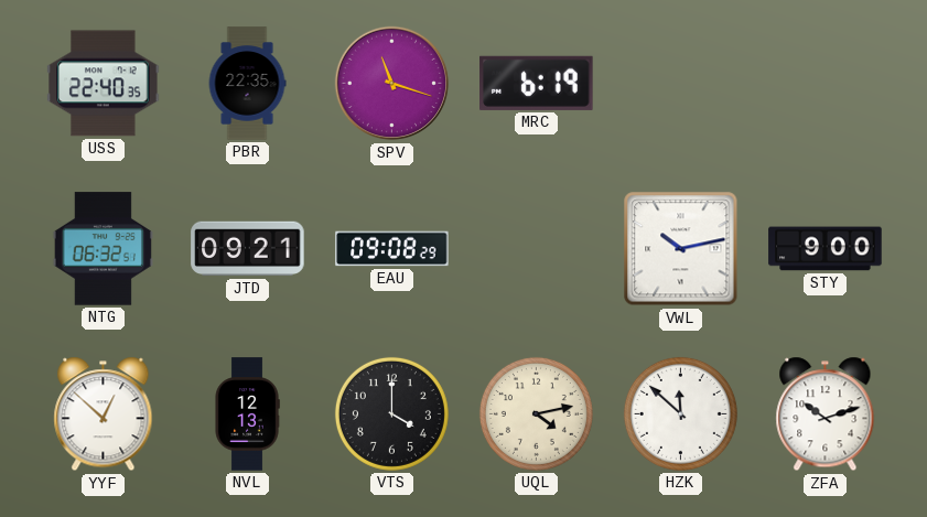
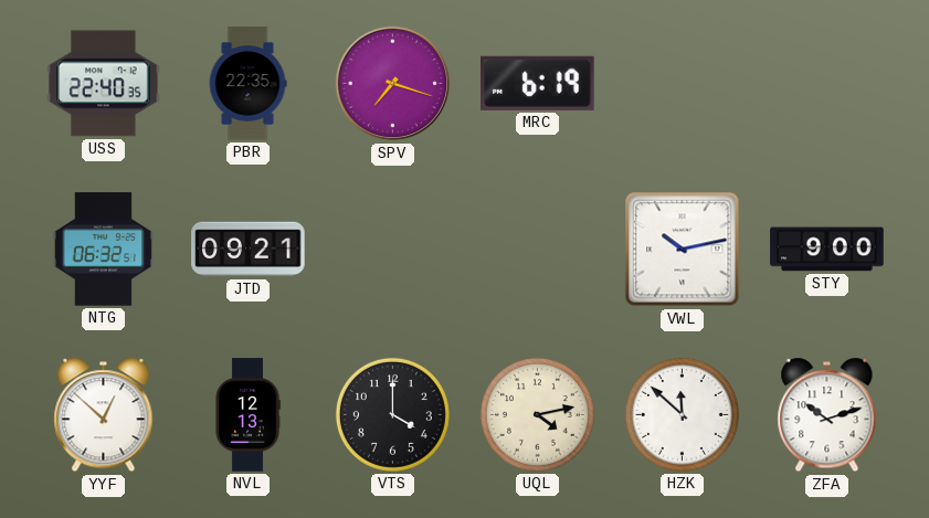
SPV: 11:18 -> 7:18 (393, 84)
EAU: 09:08 -> none (392, 249)
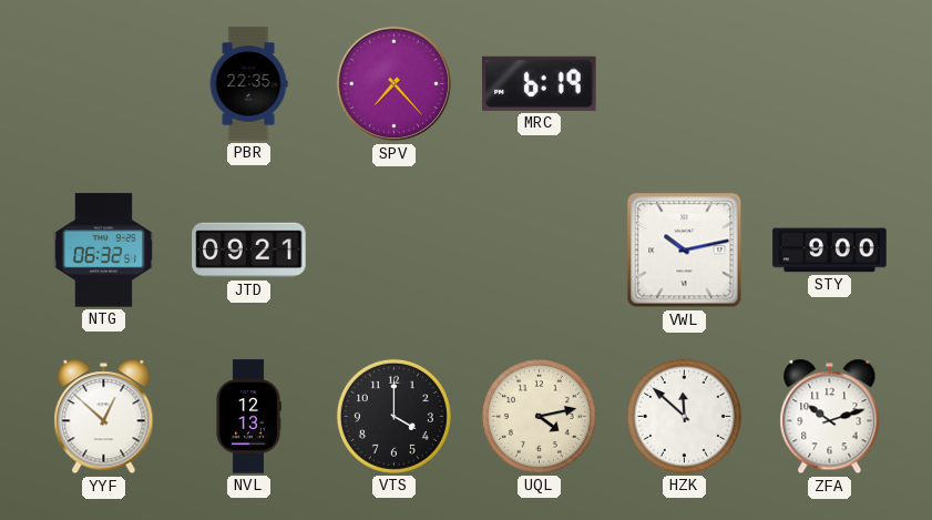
USS: 22:40 -> none (104, 84)
SPV: 7:18 -> 7:23 (395, 84)
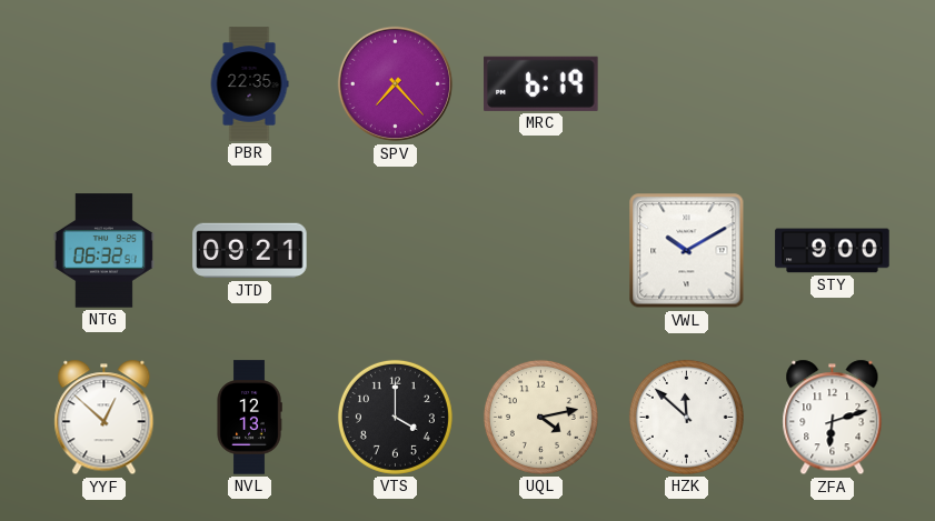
VWL: 10:13 -> 10:10 (687, 251)
ZFA: 10:12 -> 6:12 (833, 418)
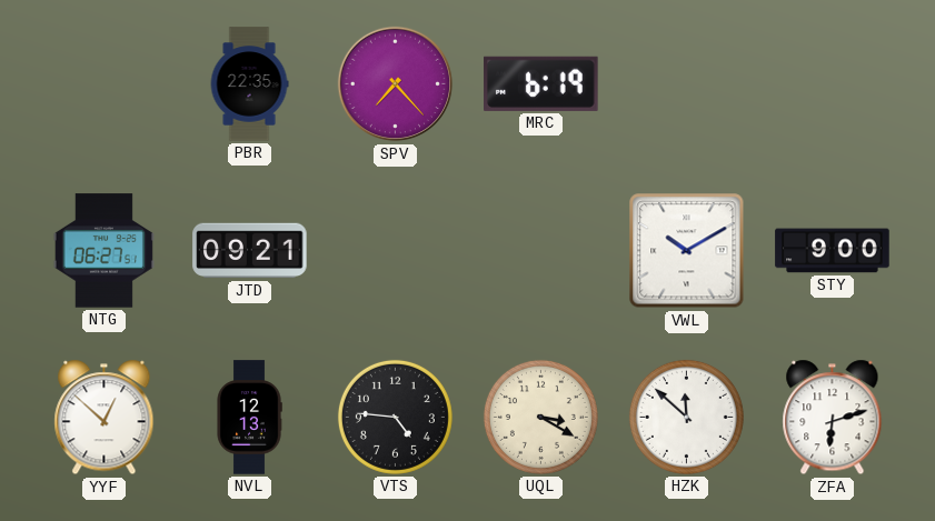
NTG: 06:32 -> 06:27 (103, 251)
VTS: 4:00 -> 4:46 (395, 417)
UQL: 4:13 -> 3:20 (540, 417)
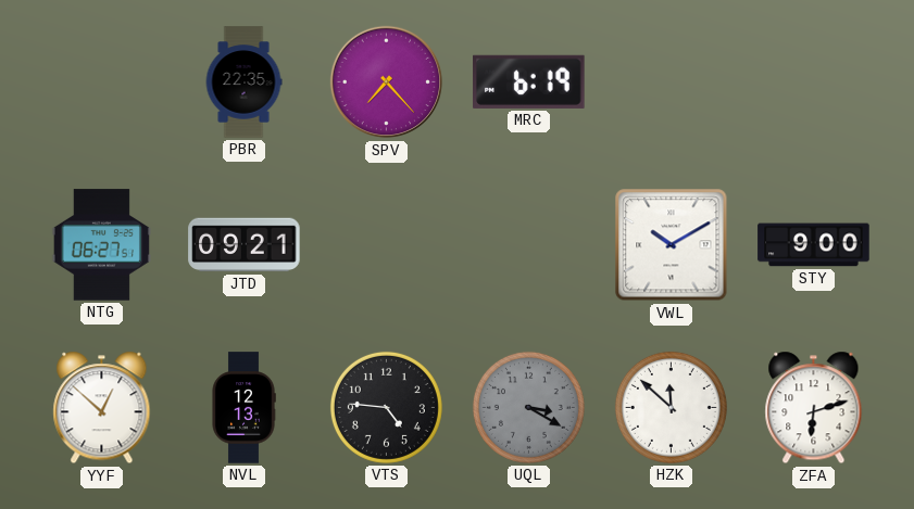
UQL dial: cream -> grey (528, 407)
